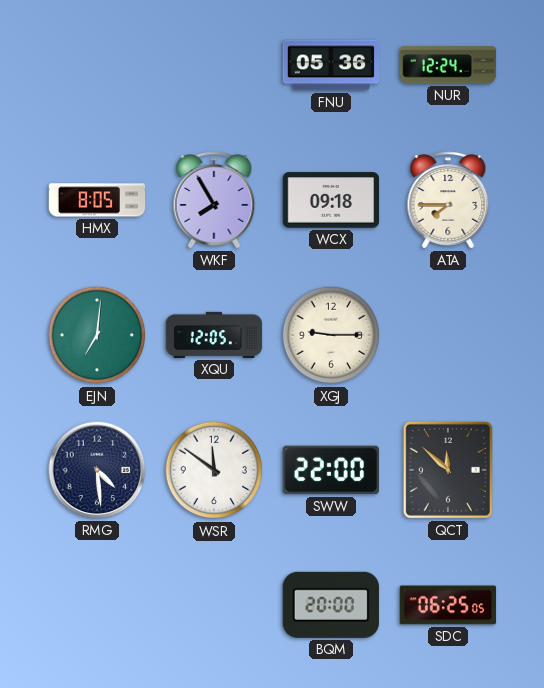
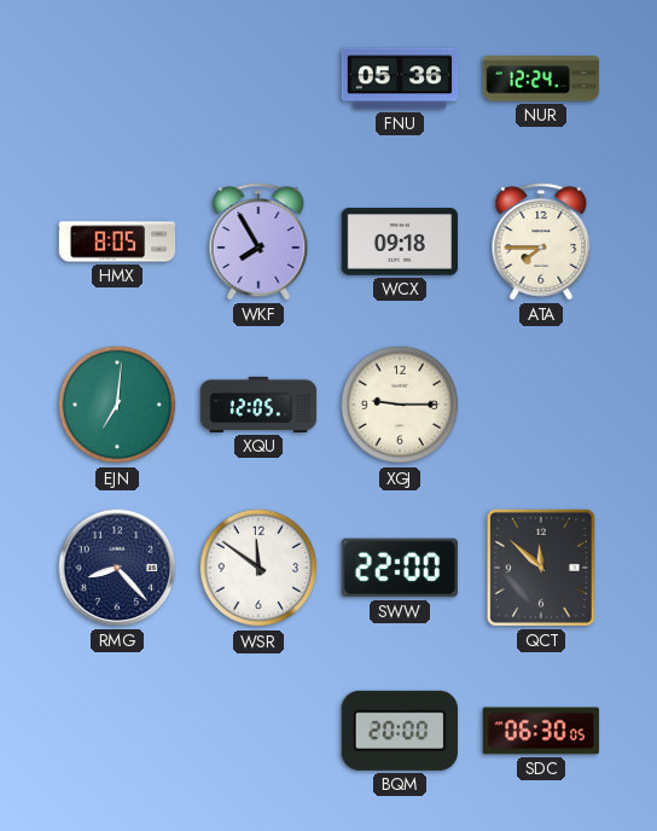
RMG: 4:29 -> 8:23 (117, 568)
SDC: 06:25 -> 06:30 (541, 731)
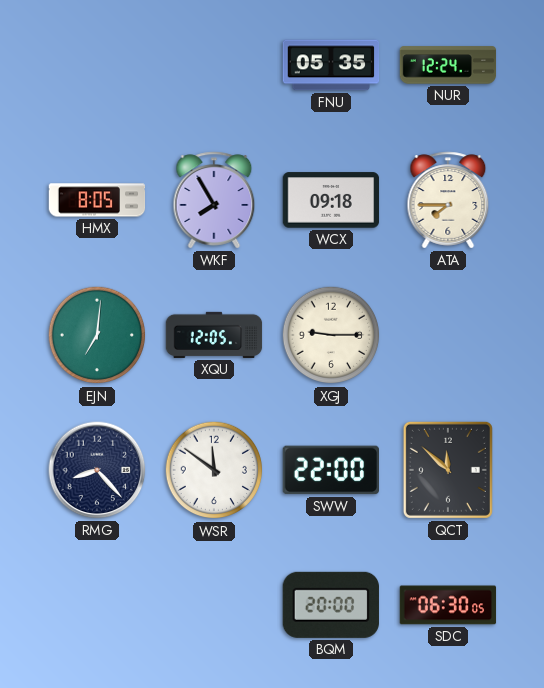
FNU: 05:36 -> 05:35 (331, 65)
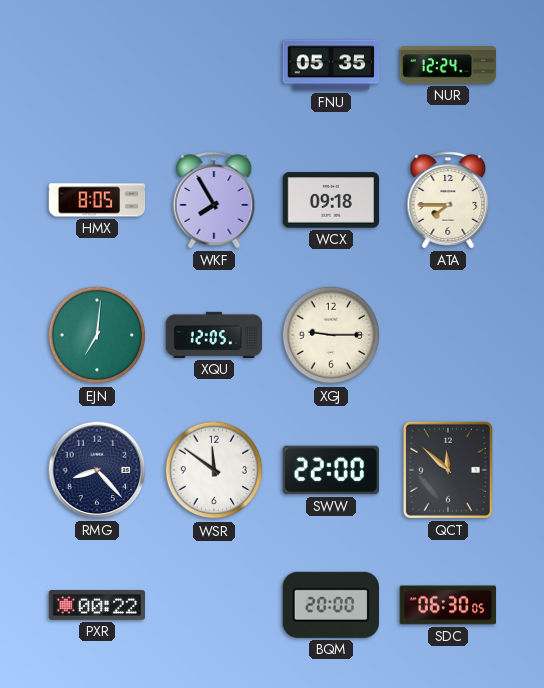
PXR: none -> 00:22 (97, 606)
